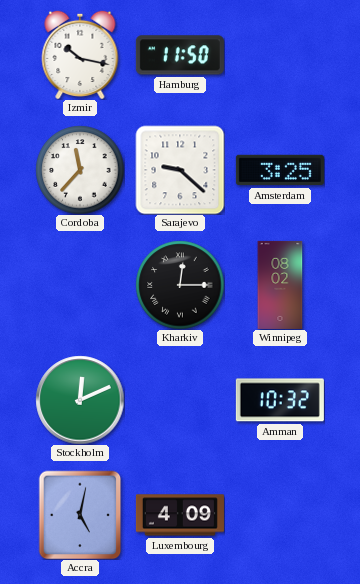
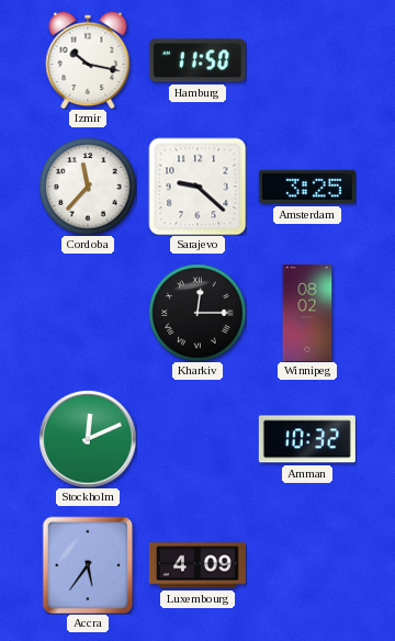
Accra: 5:02 -> 5:36 (88, 565)
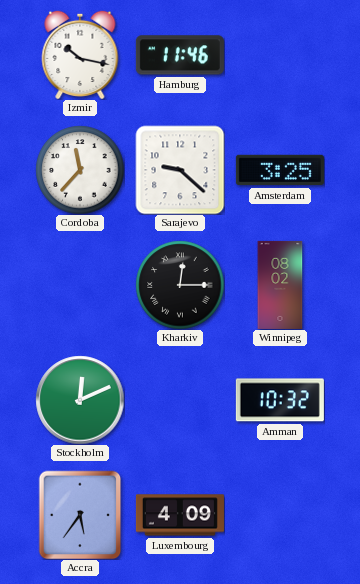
Hamburg: 11:50 -> 11:46 (180, 55)
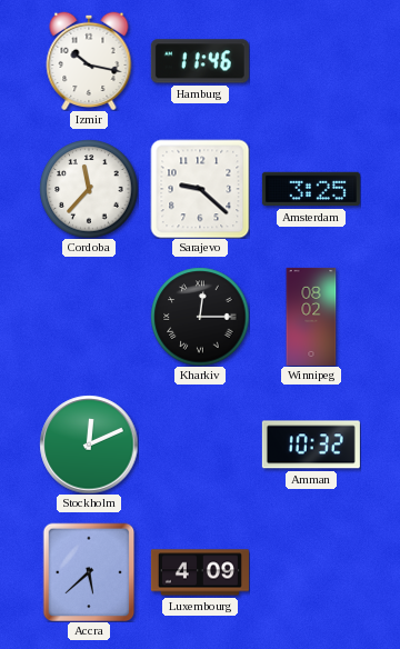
Accra: 5:36 -> 5:38 (89, 572)
